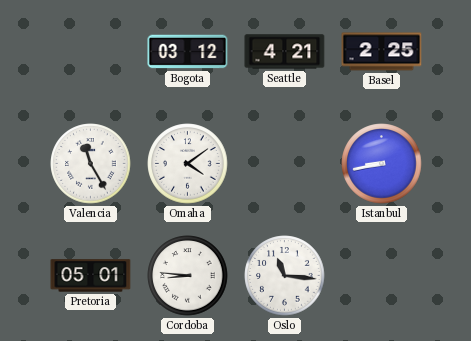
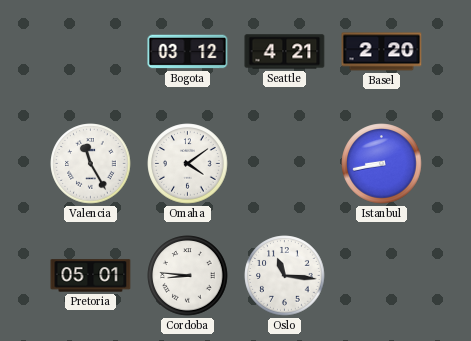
Basel: 2:25 -> 2:20 (382, 52)
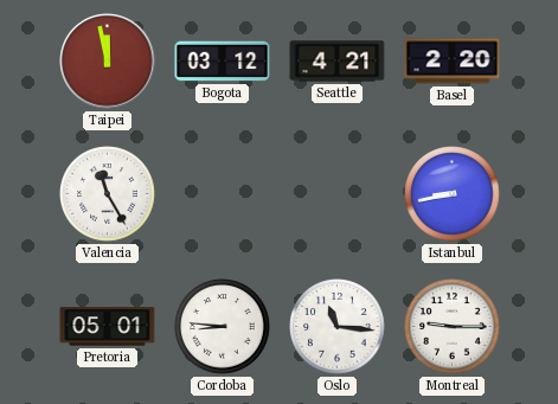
Taipei: none -> 11:58 (108, 62)
Omaha: 4:09 -> none (188, 164)
Montreal: none -> 9:15 (453, 327)
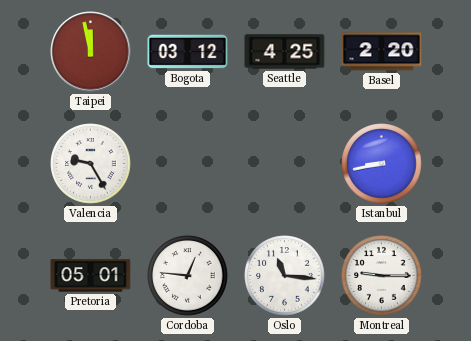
Seattle: 4:21 -> 4:25 (285, 52)
Valencia: 11:25 -> 9:25 (91, 164)
Cordoba: 8:46 -> 12:46 (188, 276)
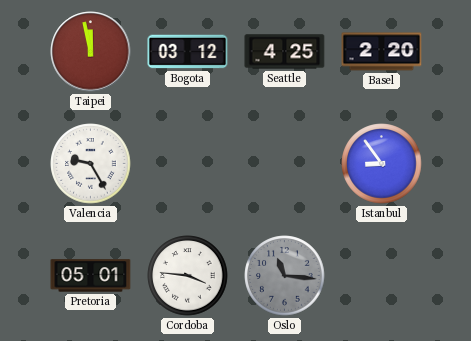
Istanbul: 8:43 -> 8:54 (382, 164)
Cordoba: 12:46 -> 3:46 (188, 276)
Oslo dial: white -> grey (285, 276)
Montreal: 9:15 -> none (382, 276)
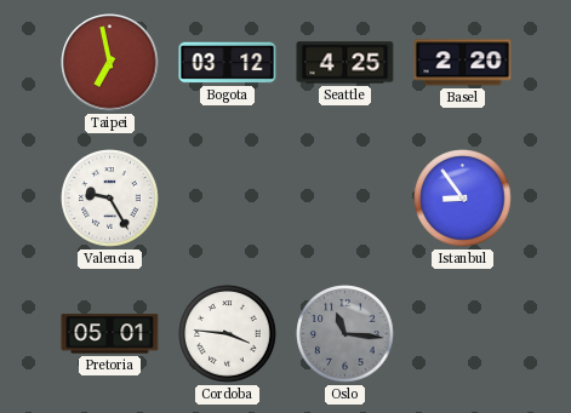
Taipei: 11:58 -> 6:58 (110, 63)
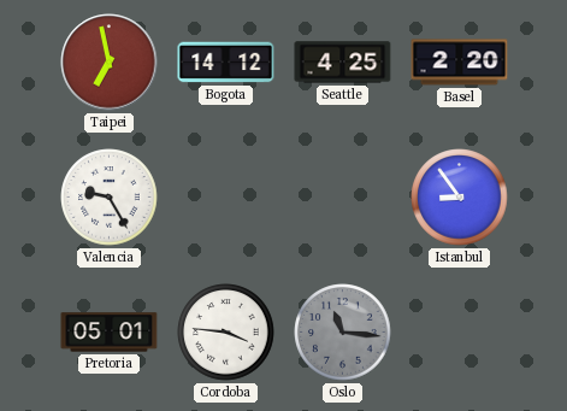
Bogota: 03:12 -> 14:12 (226, 63)
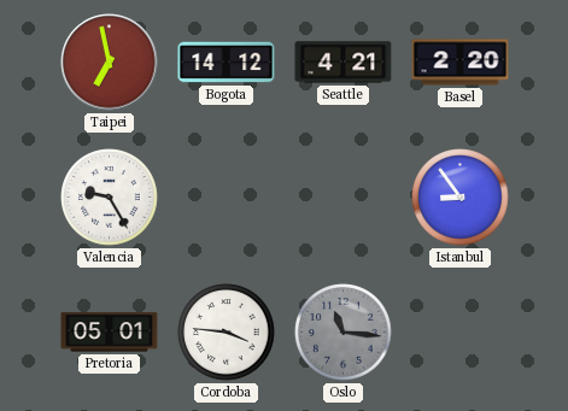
Seattle: 4:25 -> 4:21 (344, 63)
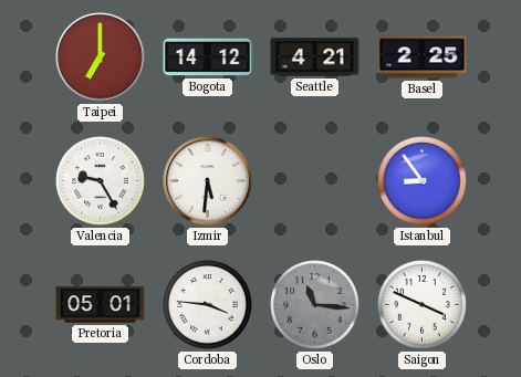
Taipei: 6:58 -> 7:00 (101, 57)
Basel: 2:20 -> 2:25 (423, 57)
Izmir: none -> 5:31 (208, 181)
Saigon: none -> 3:49 (423, 305)
